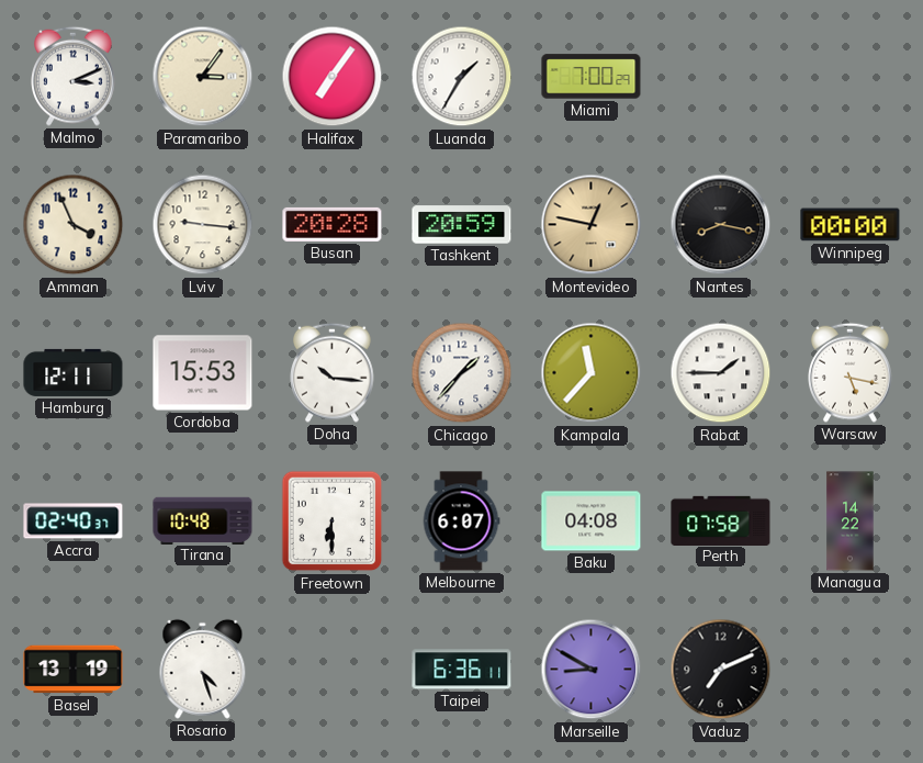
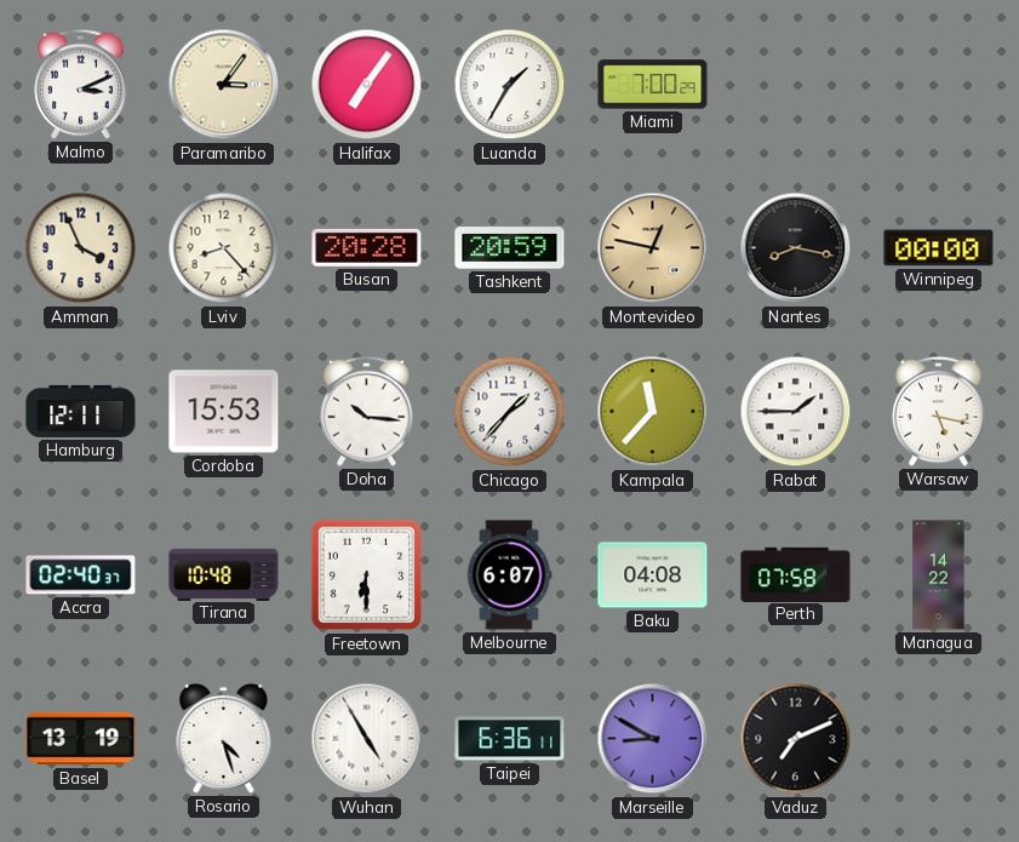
Lviv: 9:16 -> 8:23 (224, 248)
Wuhan: none -> 4:55 (367, 739)
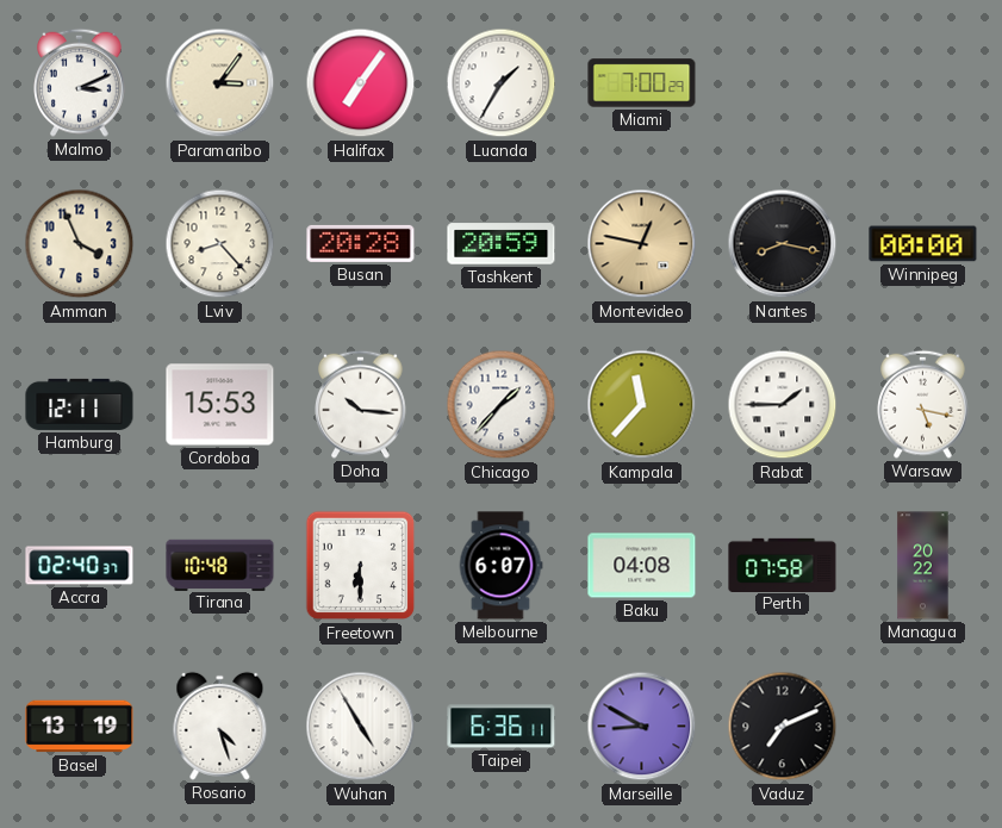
Managua: 14:22 -> 20:22 (923, 566)
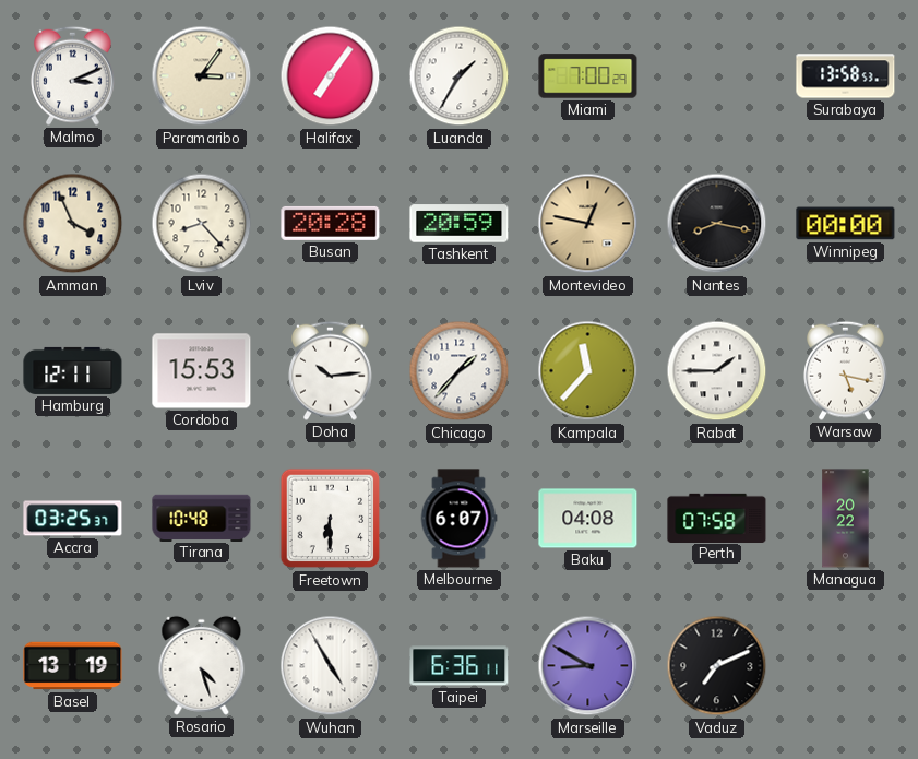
Surabaya: none -> 13:58 (846, 76)
Doha: 10:16 -> 10:14 (331, 370)
Accra: 02:40 -> 03:25 (73, 519)
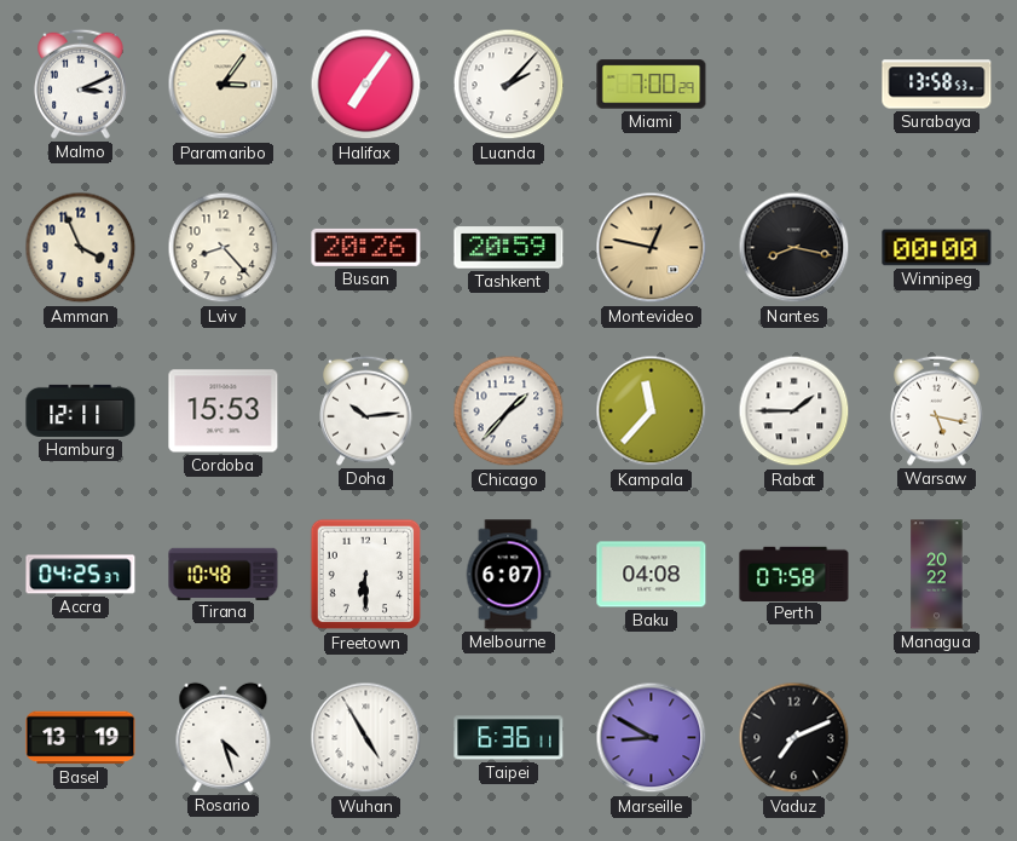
Luanda: 1:35 -> 2:07 (509, 85)
Busan: 20:28 -> 20:26 (366, 247)
Accra: 03:25 -> 04:25 (81, 575)
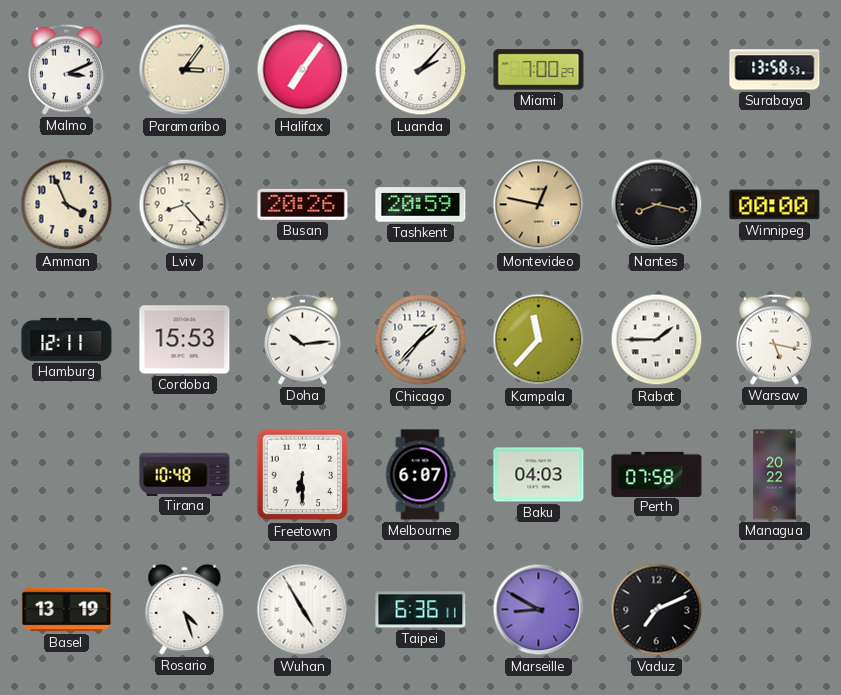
Accra: 04:25 -> none (81, 575)
Baku: 04:08 -> 04:03 (539, 475)
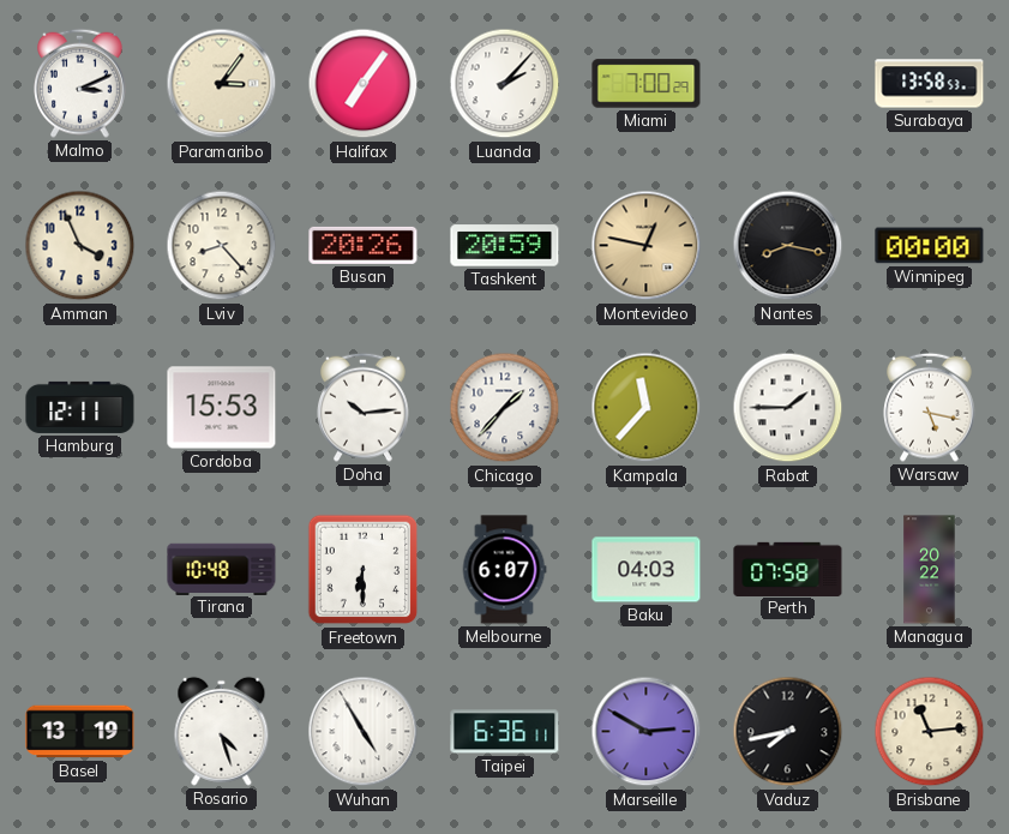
Marseille: 8:50 -> 2:50 (647, 732)
Vaduz: 7:11 -> 7:43 (788, 732)
Brisbane: none -> 11:14 (930, 732)
